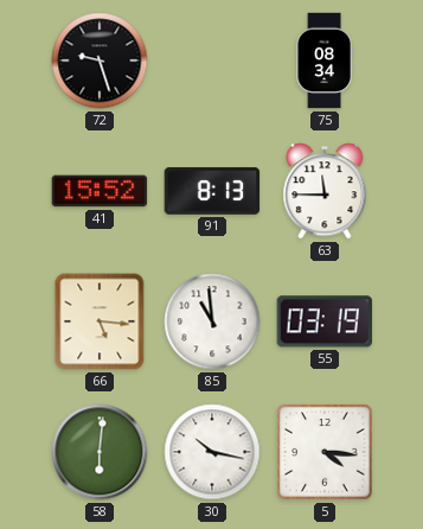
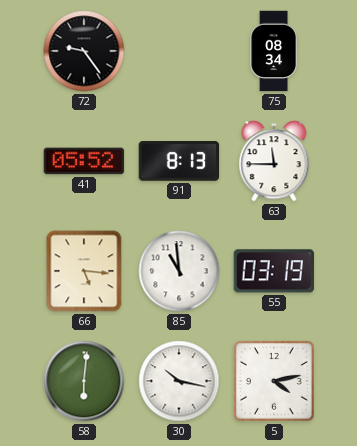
72: 9:27 -> 9:24 (84, 51)
41: 15:52 -> 05:52 (84, 161)
5: 4:16 -> 4:13 (274, 381)
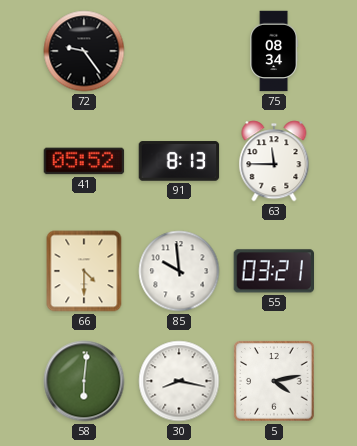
66: 5:16 -> 4:30 (84, 271)
85: 10:59 -> 9:59 (179, 271)
55: 03:19 -> 03:21 (273, 271)
30: 10:17 -> 8:17 (179, 381)
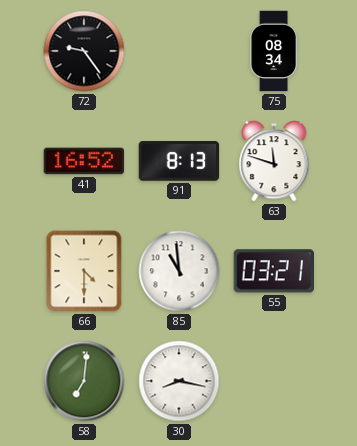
41: 05:52 -> 16:52 (84, 161)
63: 11:45 -> 11:48 (274, 161)
85: 9:59 -> 10:59 (179, 271)
58: 6:01 -> 7:01 (84, 381)
5: 4:13 -> none (274, 381)
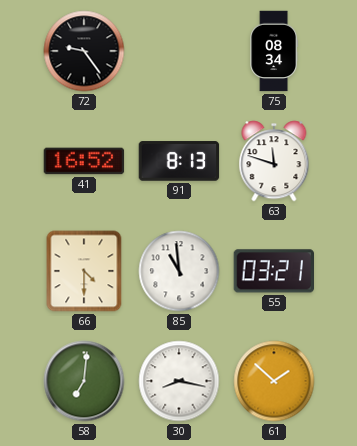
61: none -> 1:52 (274, 381)
